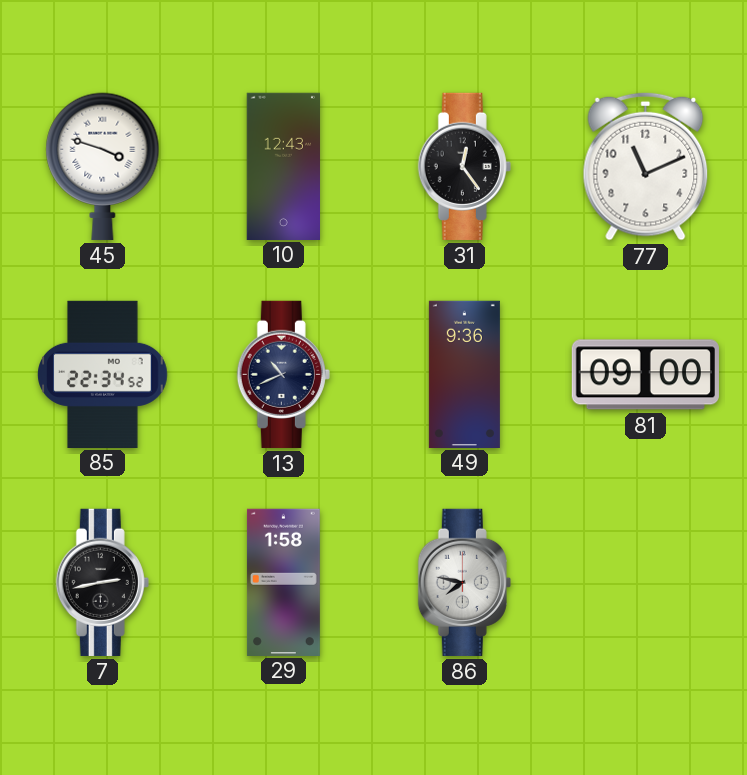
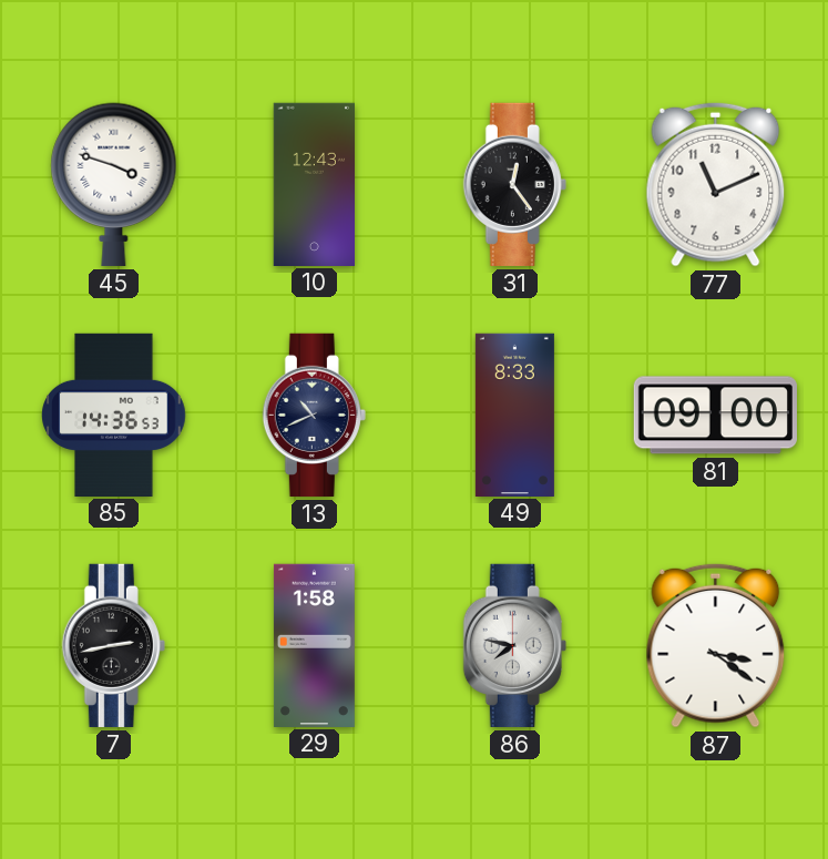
85: 22:34 -> 14:36 (114, 415)
49: 9:36 -> 8:33 (514, 415)
87: none -> 3:21 (716, 645)
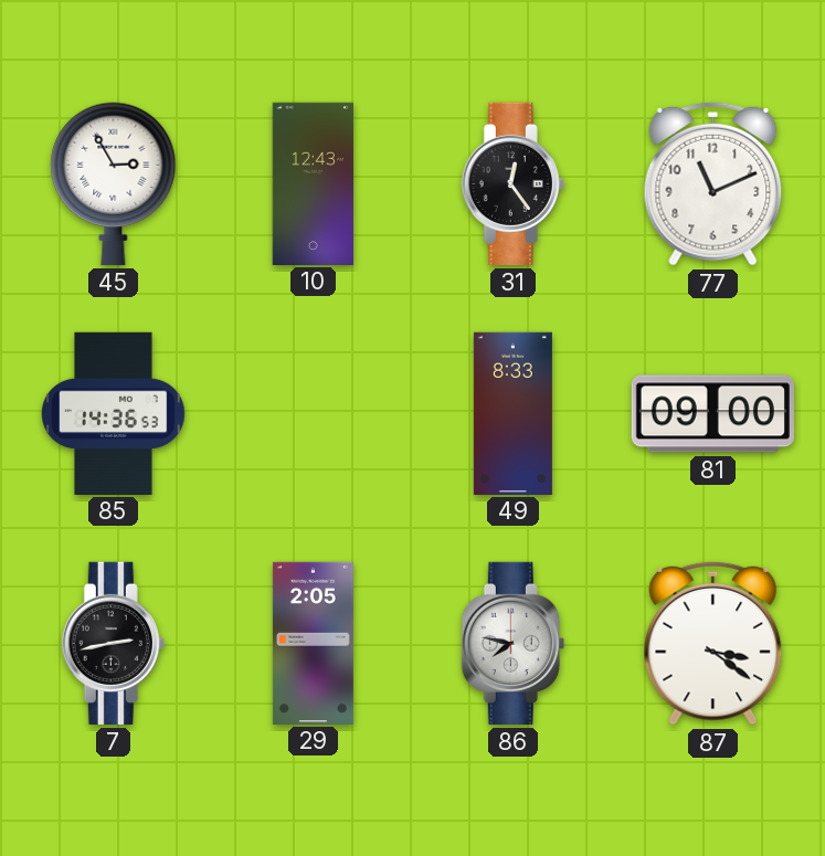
45: 3:48 -> 2:55 (114, 183)
13: 10:41 -> none (314, 415)
29: 1:58 -> 2:05 (313, 643)
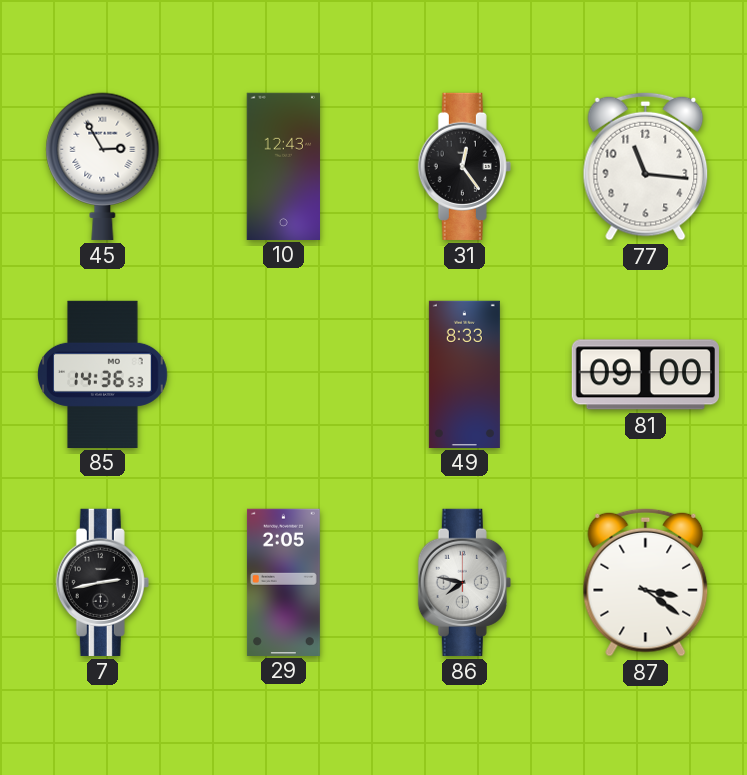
77: 11:11 -> 11:16 (646, 166)
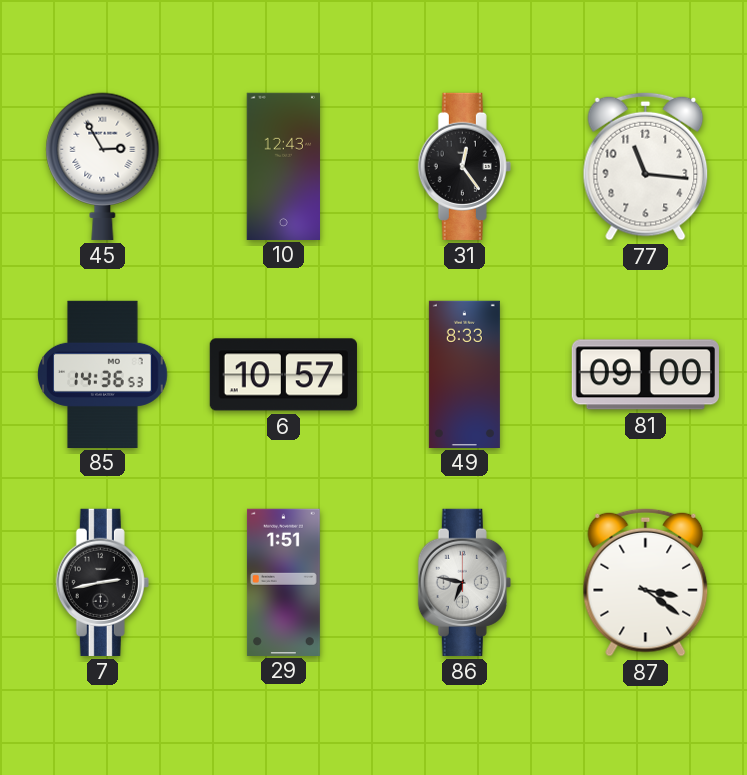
6: none -> 10:57 (283, 375)
29: 2:05 -> 1:51 (283, 582)
86: 7:47 -> 6:47 (464, 582)
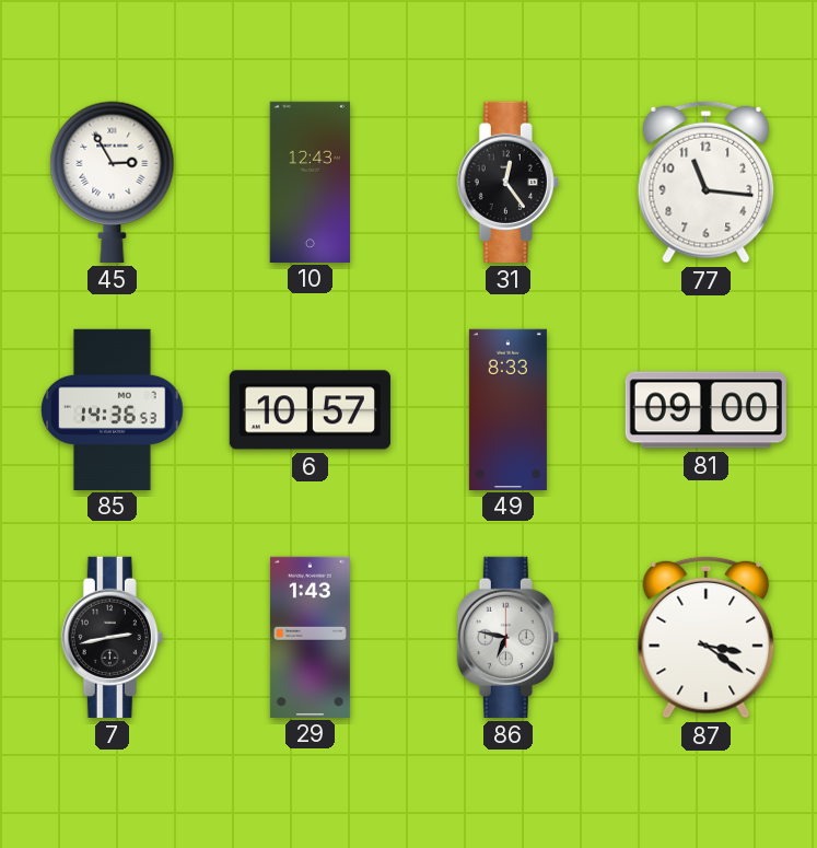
29: 1:51 -> 1:43 (310, 637)
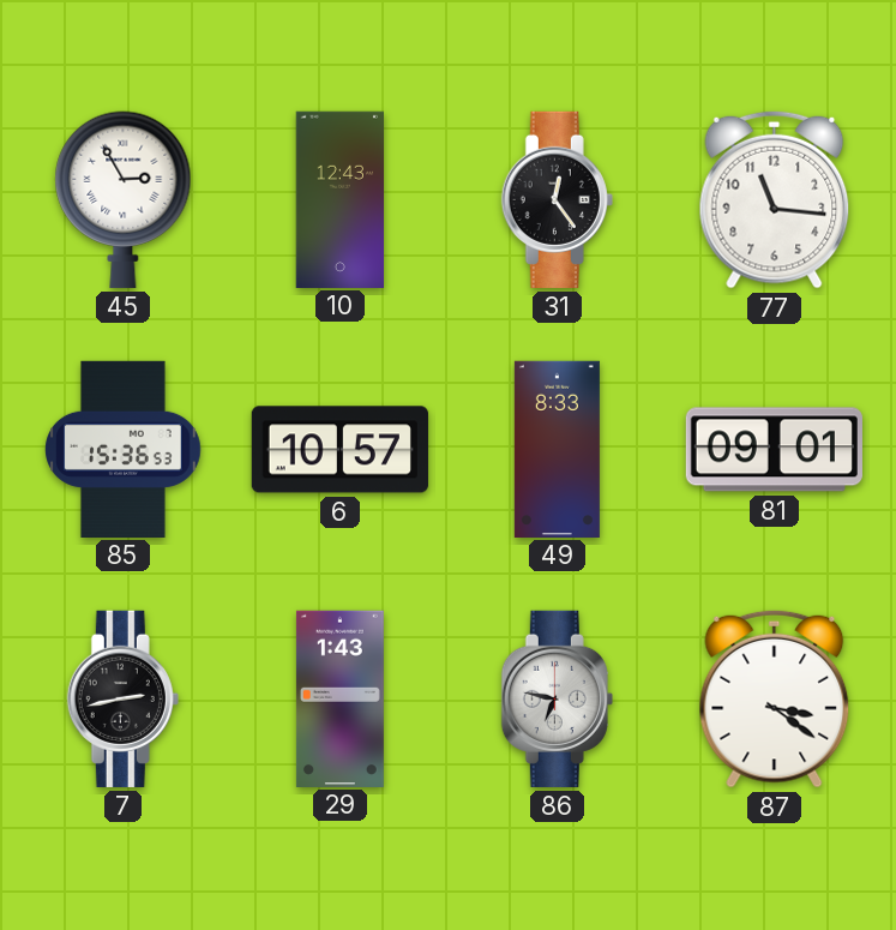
85: 14:36 -> 15:36 (124, 449)
81: 09:00 -> 09:01 (774, 450)
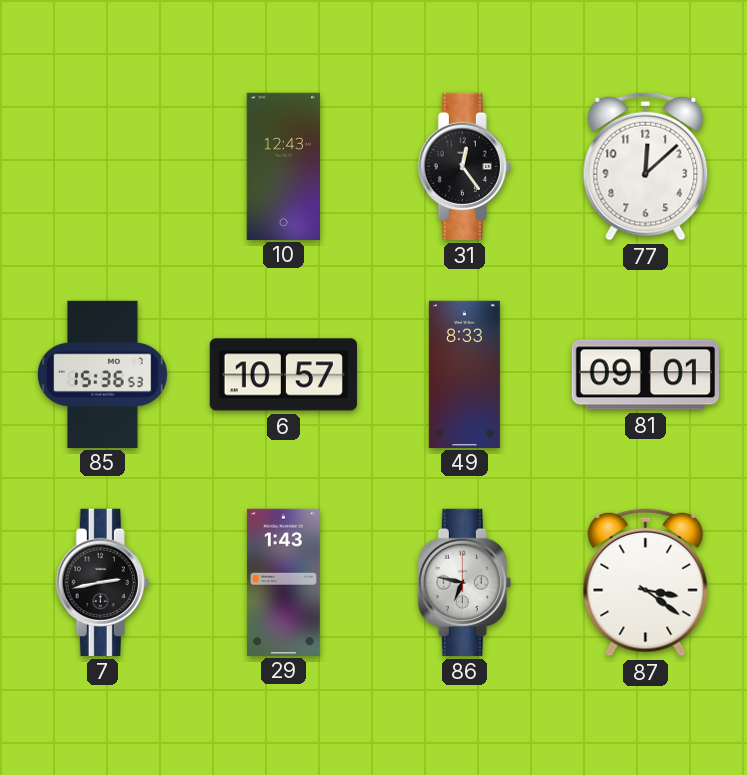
45: 2:55 -> none (124, 199)
77: 11:16 -> 12:08 (646, 166)
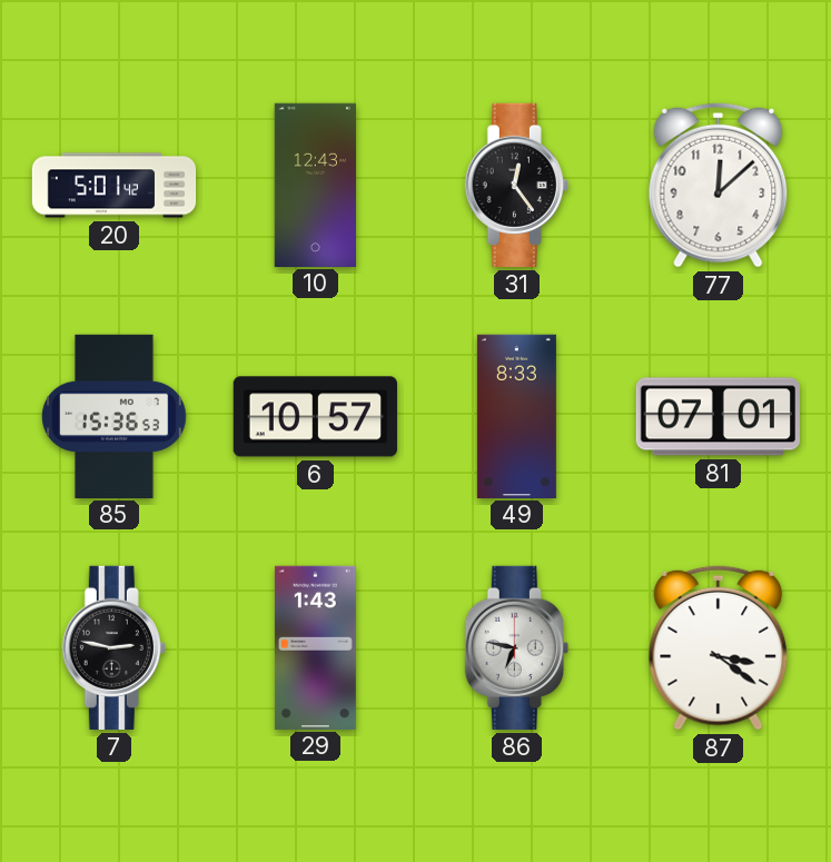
20: none -> 5:01 (115, 186)
81: 09:01 -> 07:01 (718, 417)
7: 2:43 -> 2:47 (113, 647)
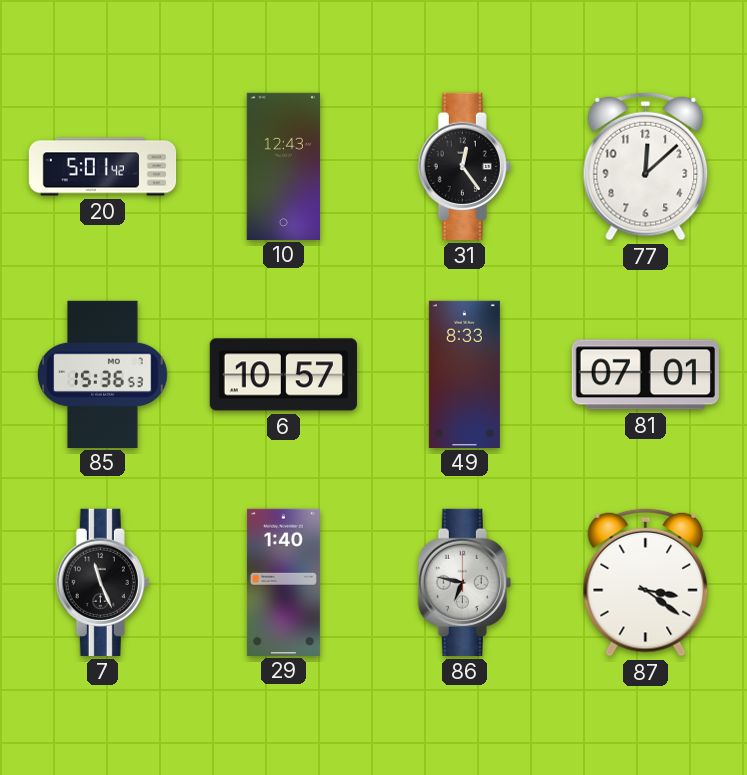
7: 2:47 -> 11:26 (102, 582)
29: 1:43 -> 1:40 (283, 582)
